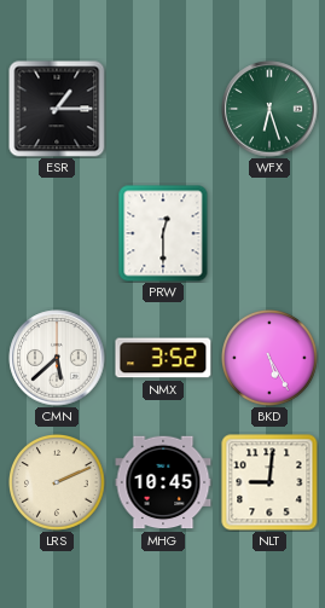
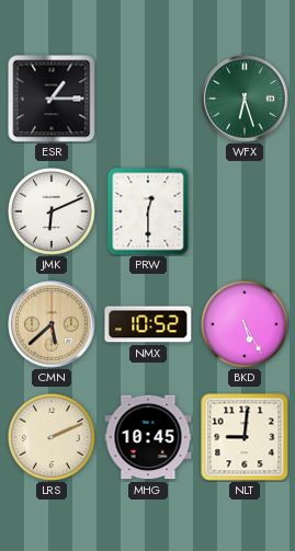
JMK: none -> 6:11 (52, 211)
CMN dial: white -> champagne (52, 324)
NMX: 3:52 -> 10:52 (148, 324)
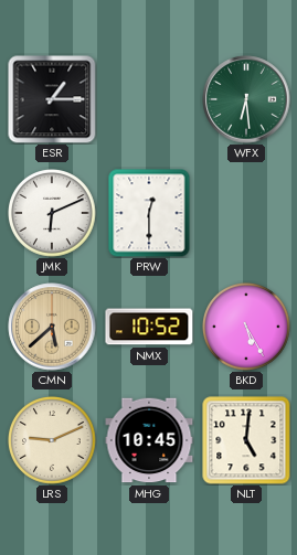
WFX: 6:27 -> 6:29 (246, 99)
LRS: 2:11 -> 9:11 (52, 440)
NLT: 9:01 -> 5:01 (246, 440)
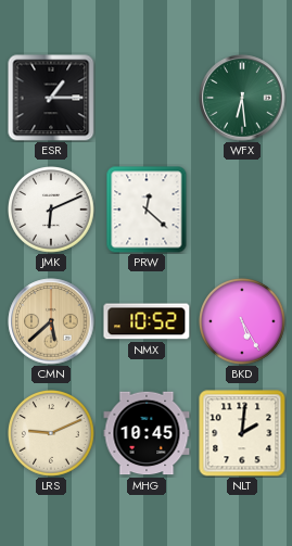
PRW: 12:30 -> 12:22 (147, 209)
NLT: 5:01 -> 2:01 (242, 433)
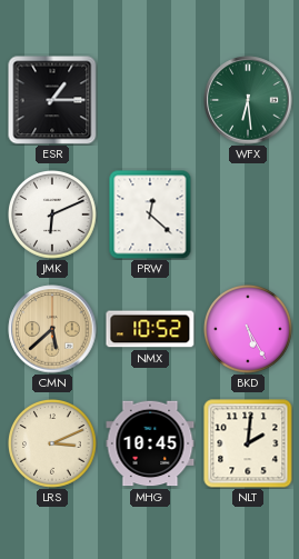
LRS: 9:11 -> 3:11 (52, 443)
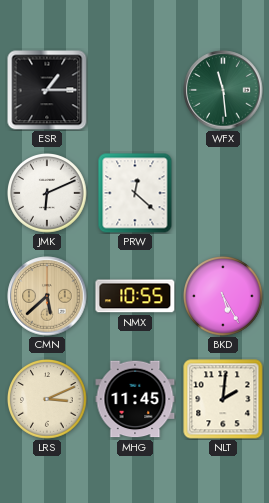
WFX: 6:29 -> 11:29 (223, 90)
NMX: 10:52 -> 10:55 (135, 296)
MHG: 10:45 -> 11:45 (135, 399)
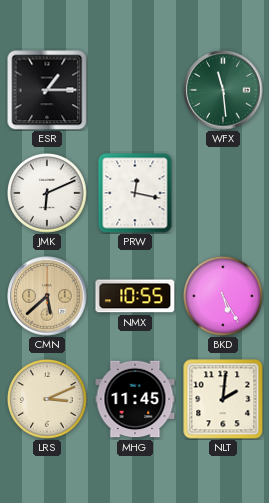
PRW: 12:22 -> 12:17 (135, 193)
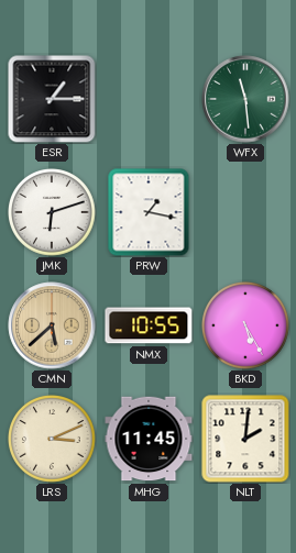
JMK: 6:11 -> 6:12 (52, 212)
PRW: 12:17 -> 1:17 (149, 212)
